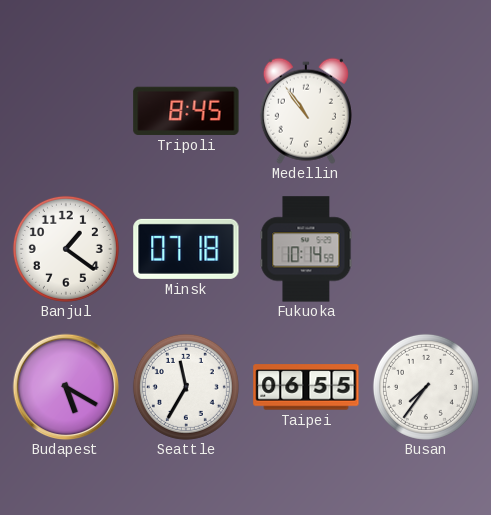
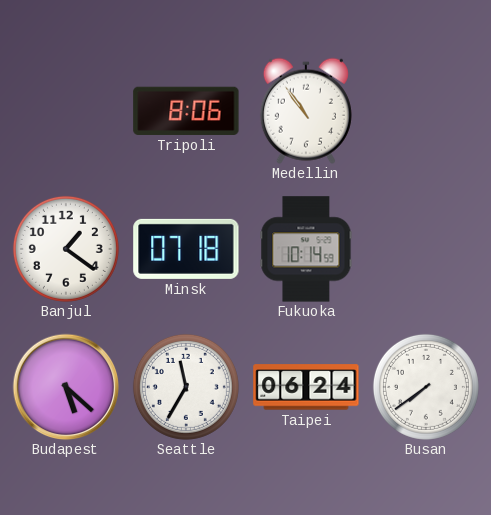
Tripoli: 8:45 -> 8:06 (186, 111)
Budapest: 5:20 -> 5:22 (66, 387)
Taipei: 06:55 -> 06:24 (306, 387)
Busan: 7:36 -> 7:39 (426, 387)
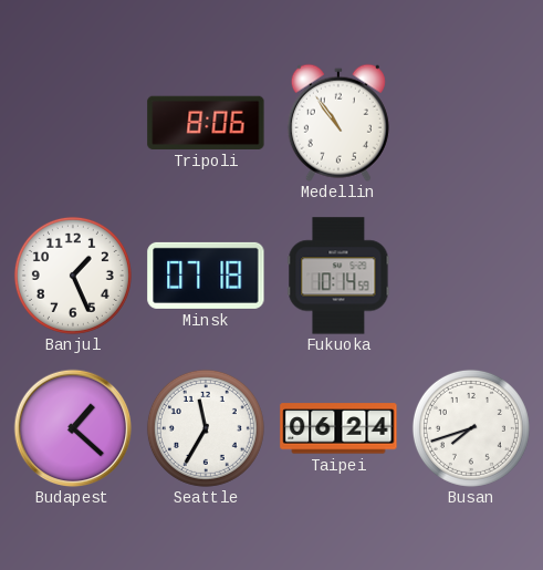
Banjul: 1:21 -> 1:26 (73, 276)
Budapest: 5:22 -> 1:22 (73, 428)
Busan: 7:39 -> 7:42 (471, 428)
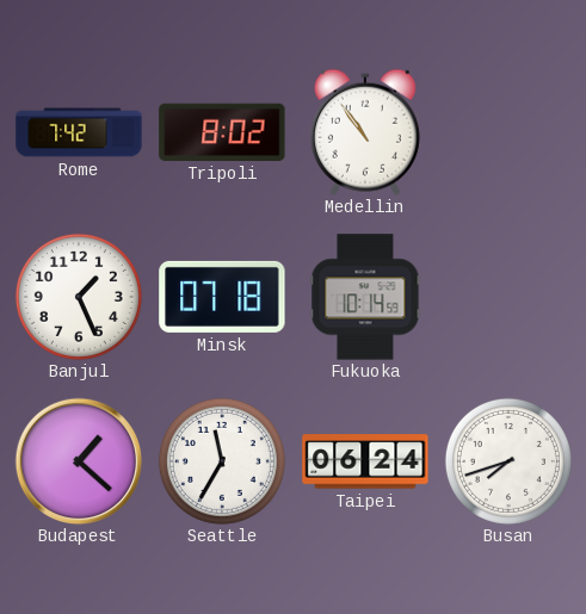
Rome: none -> 7:42 (79, 132)
Tripoli: 8:06 -> 8:02 (222, 132)
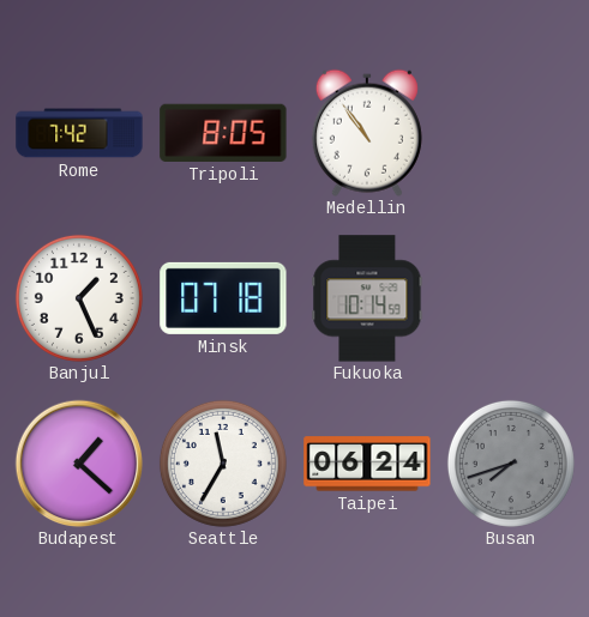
Tripoli: 8:02 -> 8:05 (223, 133)
Busan dial: white -> grey (511, 464)
